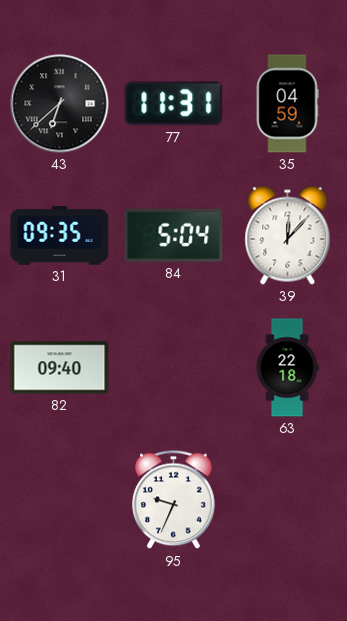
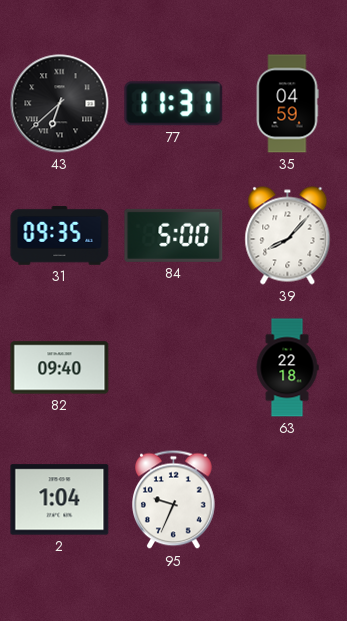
84: 5:04 -> 5:00 (174, 235)
39: 12:07 -> 8:07 (288, 236)
2: none -> 1:04 (60, 500)
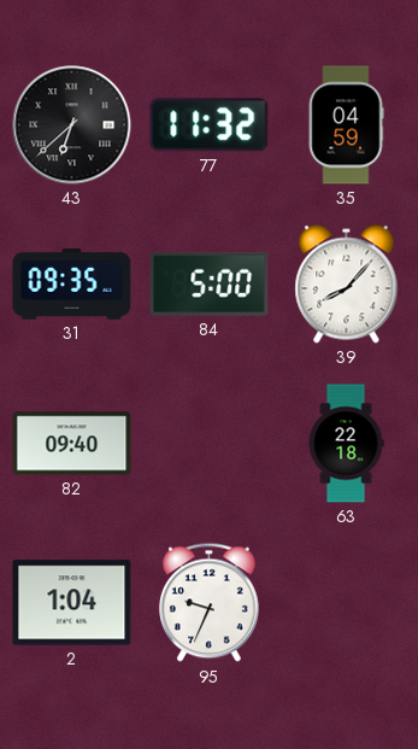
77: 11:31 -> 11:32 (210, 125)
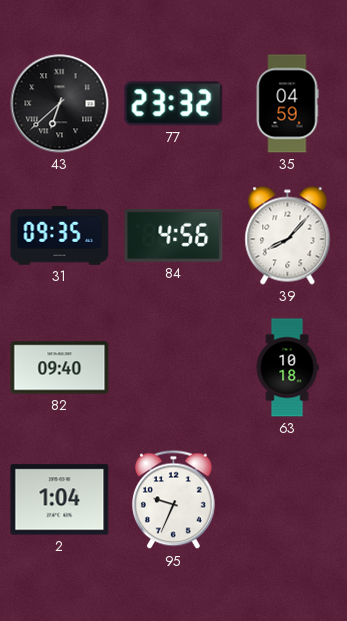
77: 11:32 -> 23:32 (174, 104)
84: 5:00 -> 4:56 (174, 235)
63: 22:18 -> 10:18 (287, 368)
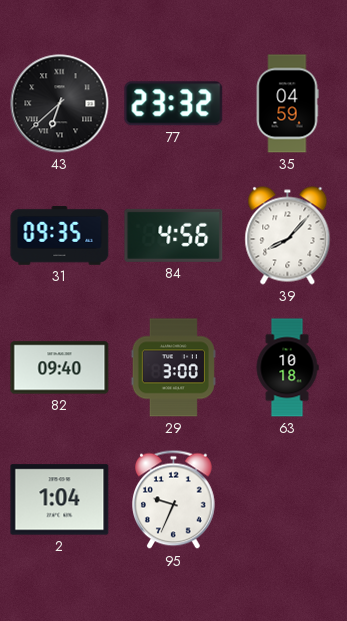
29: none -> 3:00 (173, 368)
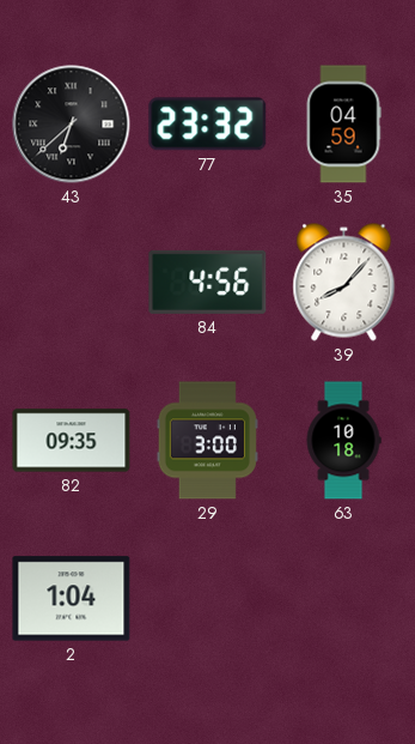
31: 09:35 -> none (60, 235)
82: 09:40 -> 09:35 (72, 441)
95: 9:34 -> none (174, 500)
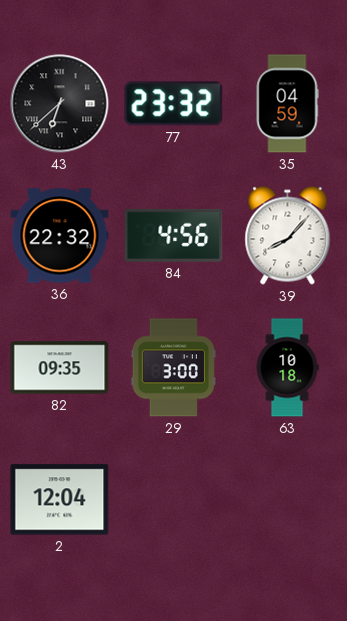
36: none -> 22:32 (60, 236)
2: 1:04 -> 12:04 (60, 500)
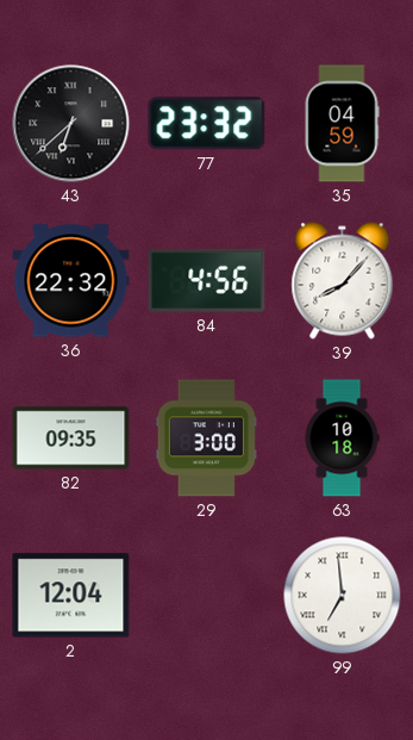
99: none -> 6:59 (343, 596)
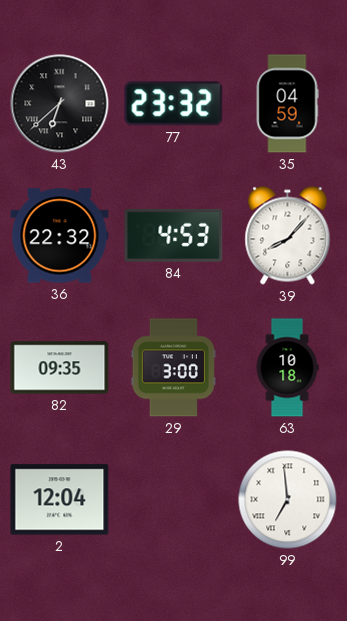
84: 4:56 -> 4:53 (174, 235)
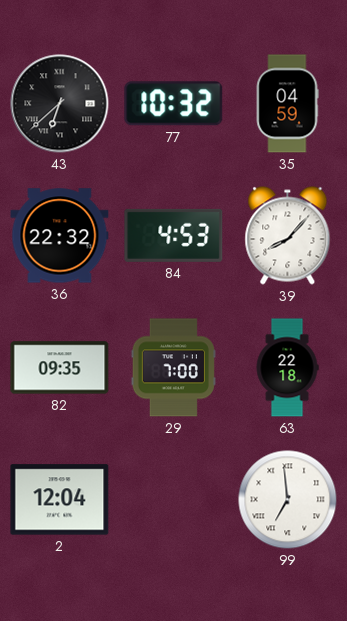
77: 23:32 -> 10:32 (174, 104)
29: 3:00 -> 7:00 (173, 368)
63: 10:18 -> 22:18 (287, 368)
